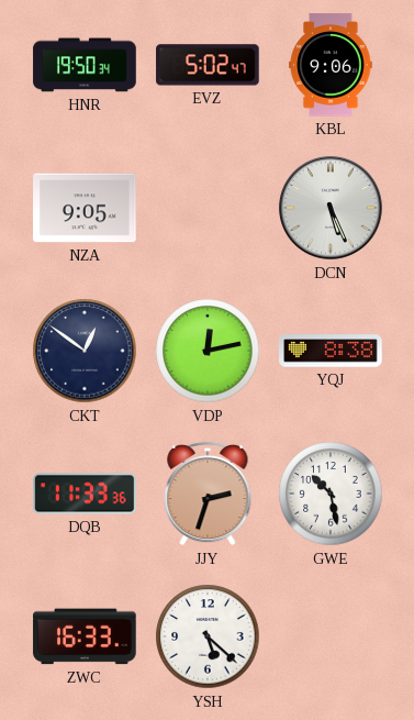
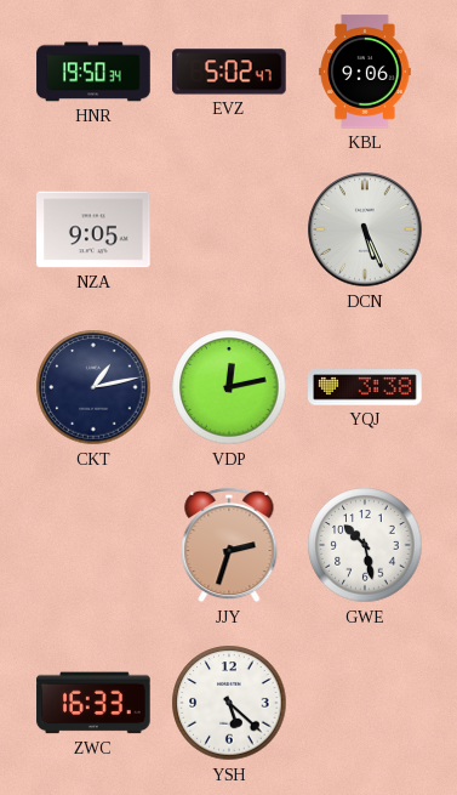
CKT: 12:51 -> 1:13 (93, 387)
YQJ: 8:38 -> 3:38 (365, 387)
DQB: 11:33 -> none (85, 494)
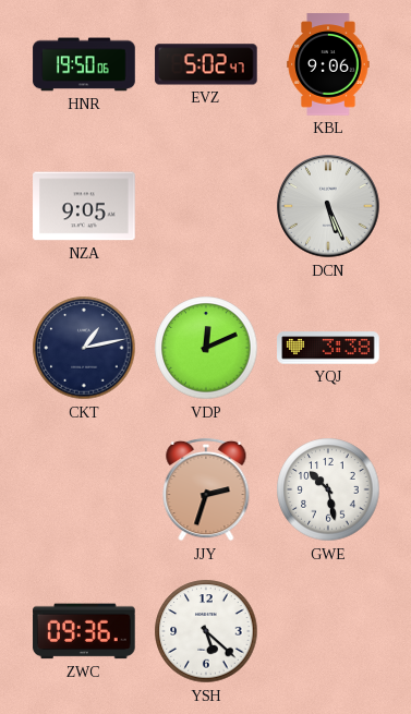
HNR: 19:50:34 -> 19:50:06 (84, 64)
VDP: 12:13 -> 12:11 (206, 348)
ZWC: 16:33 -> 09:36 (84, 631)
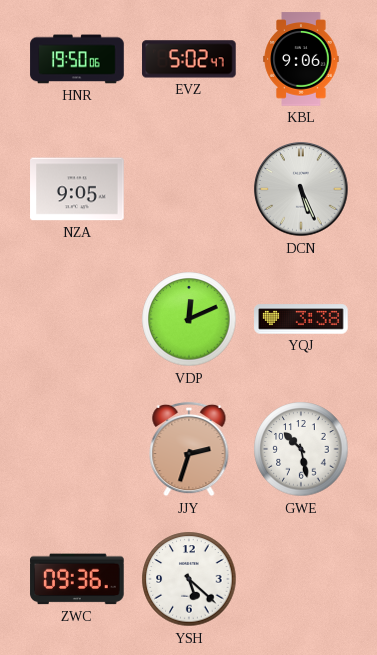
CKT: 1:13 -> none (84, 348)
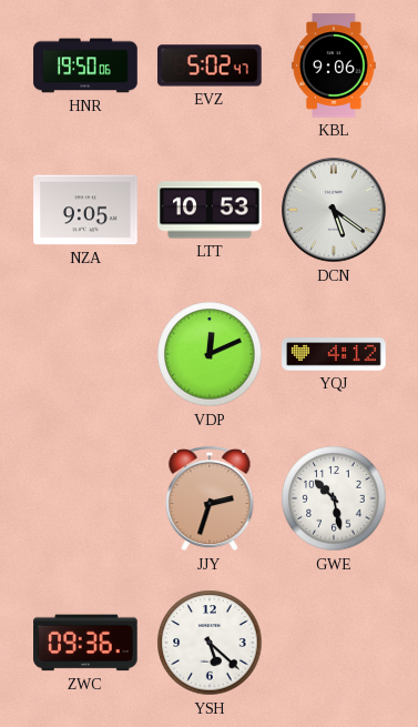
LTT: none -> 10:53 (210, 210)
DCN: 5:26 -> 5:21 (334, 210)
YQJ: 3:38 -> 4:12 (334, 354)
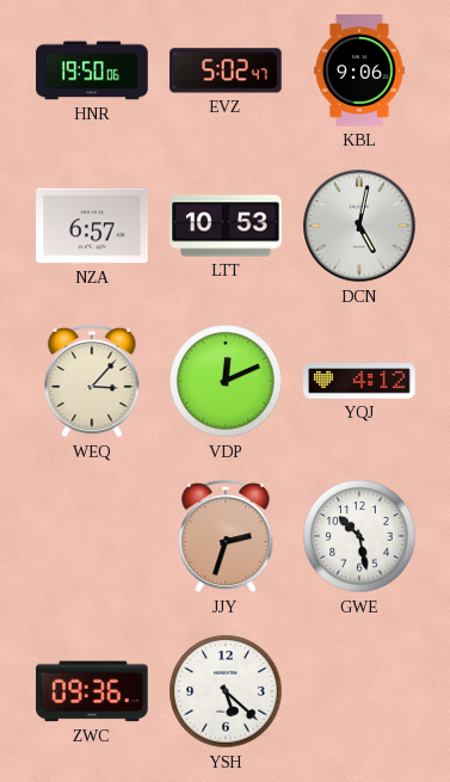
NZA: 9:05 -> 6:57 (92, 226)
DCN: 5:21 -> 5:02 (359, 226)
WEQ: none -> 3:07 (92, 381)
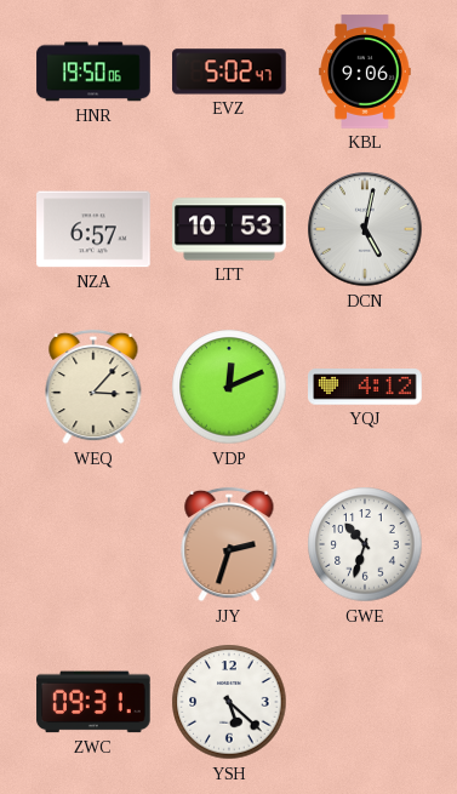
GWE: 10:28 -> 10:33 (365, 544)
ZWC: 09:36 -> 09:31 (93, 702)
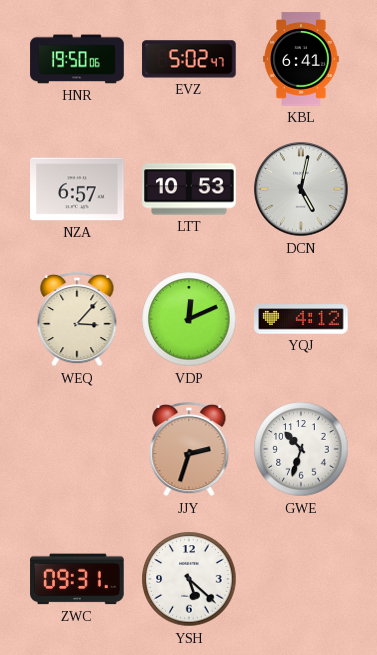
KBL: 9:06 -> 6:41 (301, 59)
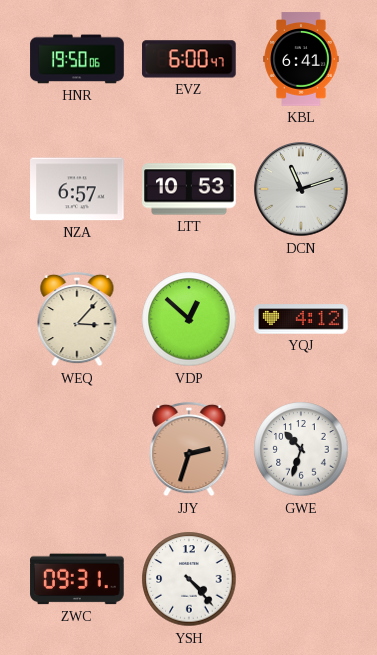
EVZ: 5:02 -> 6:00 (189, 59)
DCN: 5:02 -> 11:12 (301, 189)
VDP: 12:11 -> 12:52 (189, 319)
YSH: 5:22 -> 4:23 (189, 579)
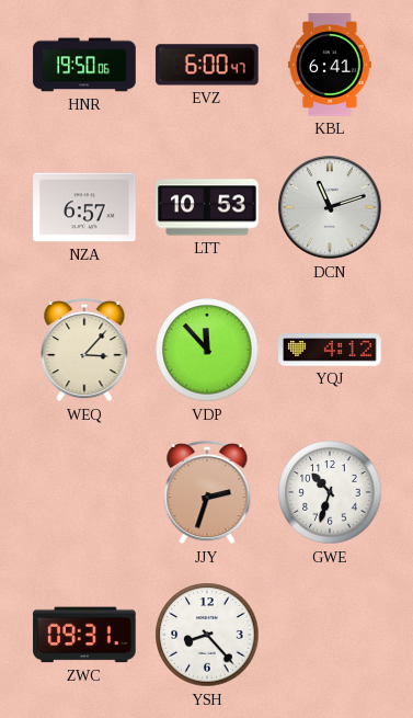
VDP: 12:52 -> 11:53 (207, 350)
YSH: 4:23 -> 8:23 (207, 635)
